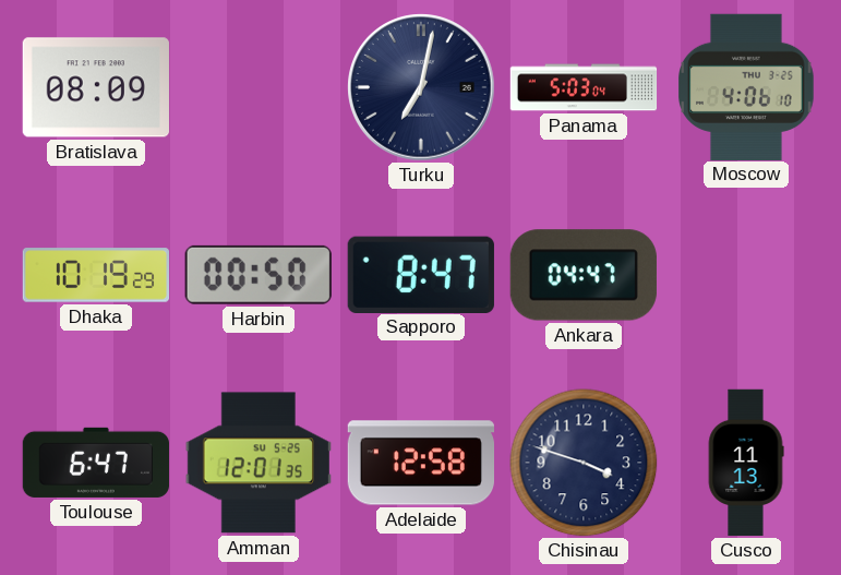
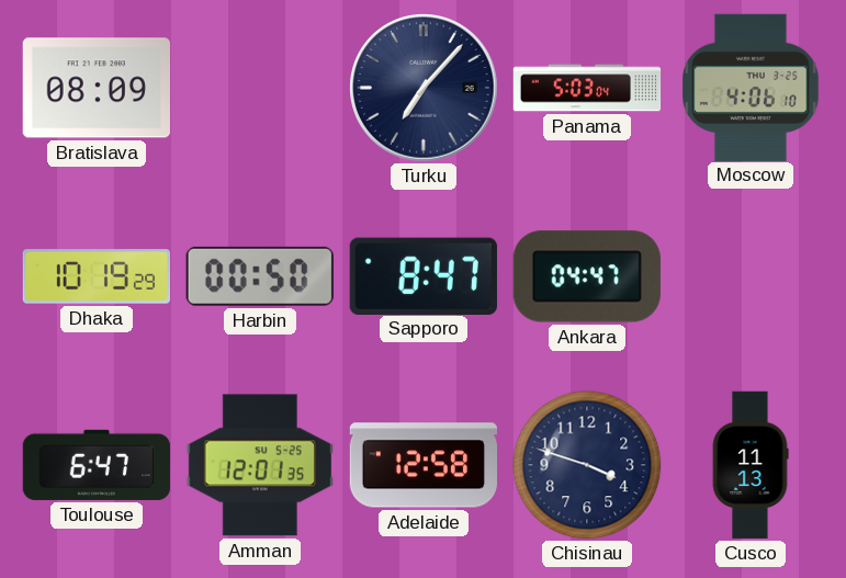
Turku: 7:02 -> 7:07 (424, 88)
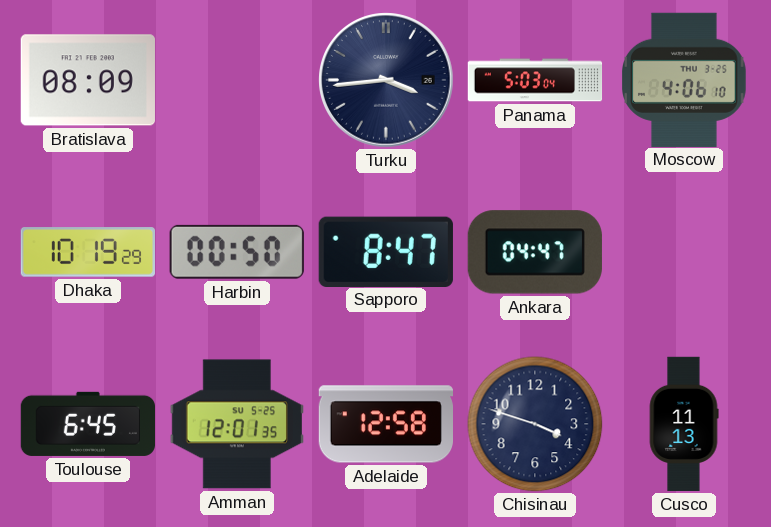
Turku: 7:07 -> 3:44 (386, 80)
Toulouse: 6:47 -> 6:45 (87, 424)
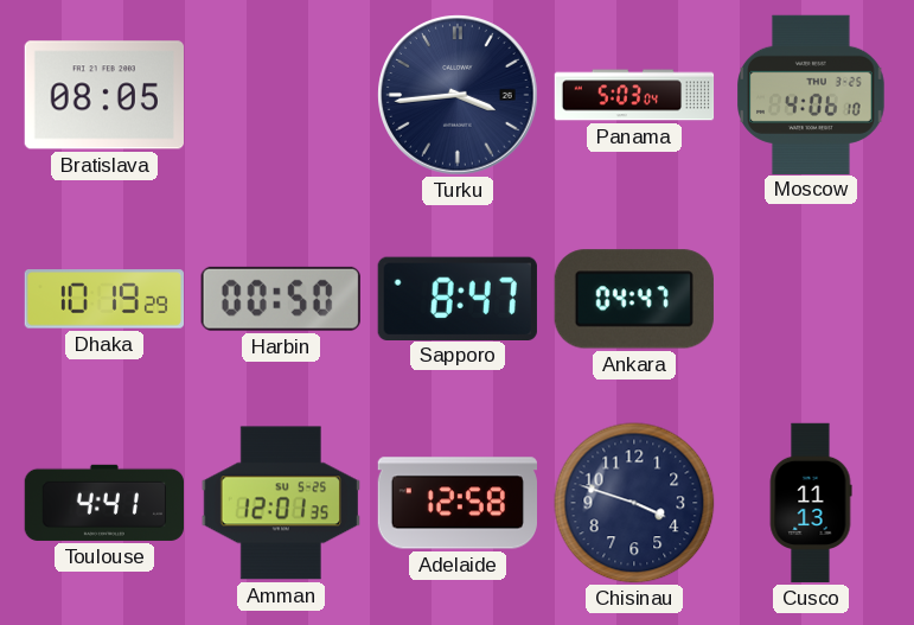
Bratislava: 08:09 -> 08:05 (104, 95)
Toulouse: 6:45 -> 4:41 (103, 503)
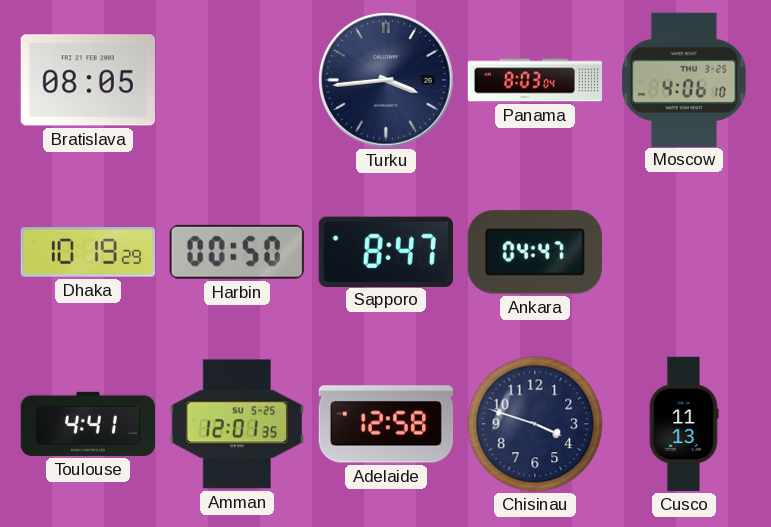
Panama: 5:03 -> 8:03 (535, 80)
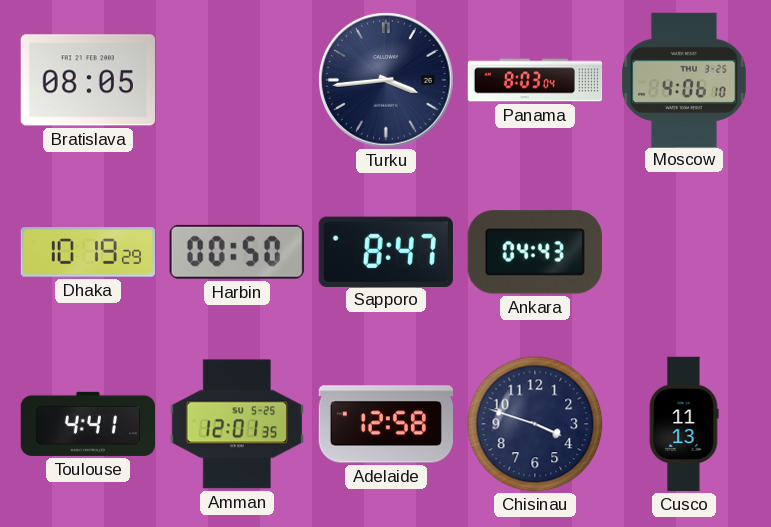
Ankara: 04:47 -> 04:43 (535, 252)
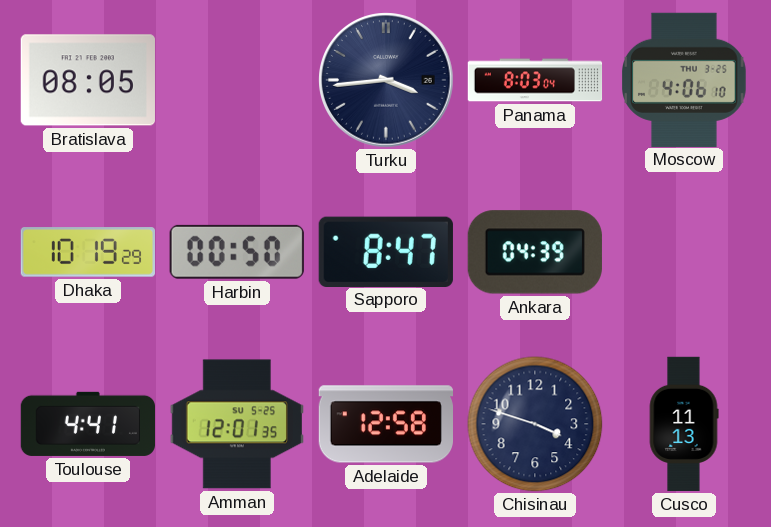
Ankara: 04:43 -> 04:39 (535, 252)
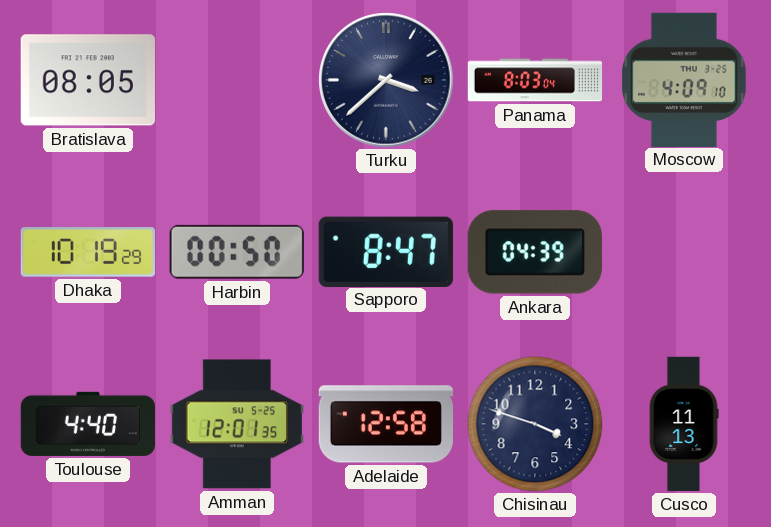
Turku: 3:44 -> 3:38 (386, 80)
Moscow: 4:06 -> 4:09 (684, 79)
Toulouse: 4:41 -> 4:40 (87, 424)
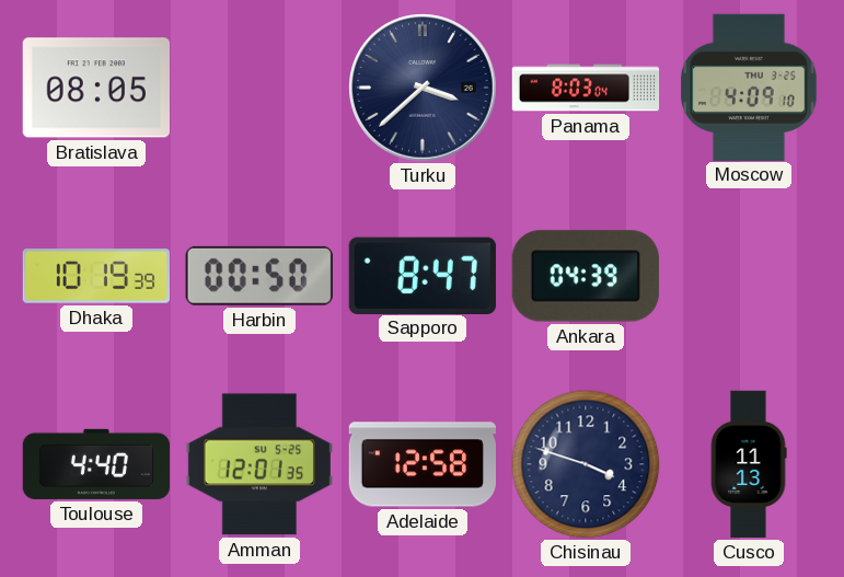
Dhaka: 10:19:29 -> 10:19:39 (95, 276)
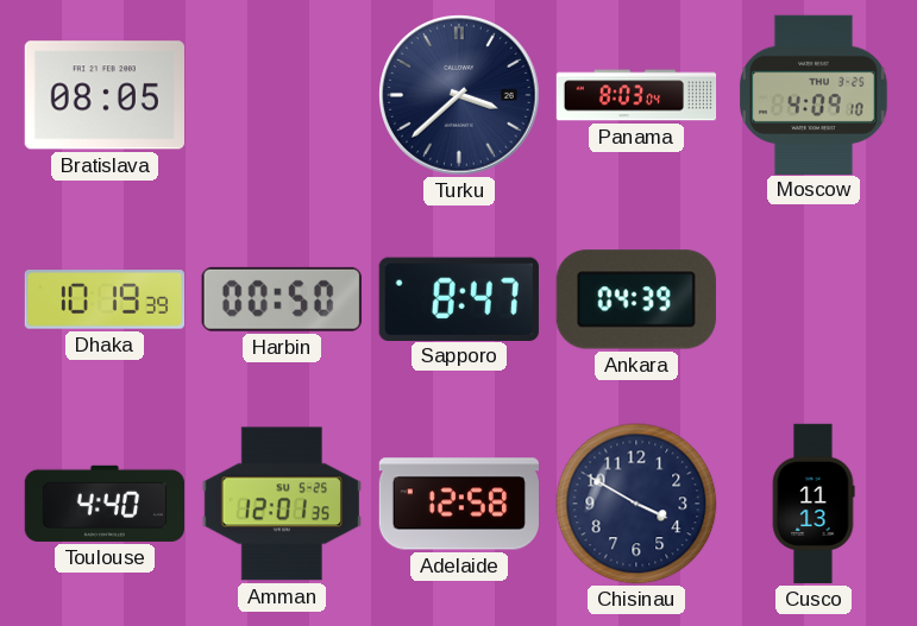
Chisinau: 3:48 -> 3:50 (636, 504)
